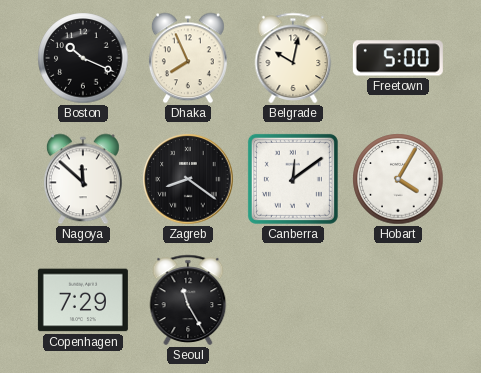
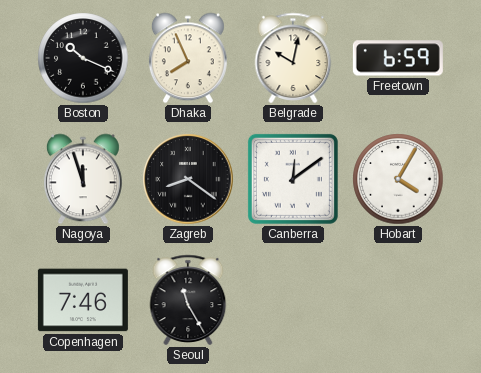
Freetown: 5:00 -> 6:59 (398, 58)
Nagoya: 11:52 -> 11:57 (83, 179)
Copenhagen: 7:29 -> 7:46 (83, 300)
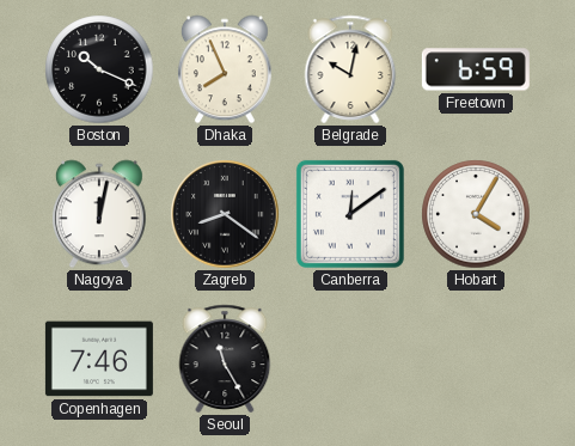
Nagoya: 11:57 -> 12:02 (99, 214)
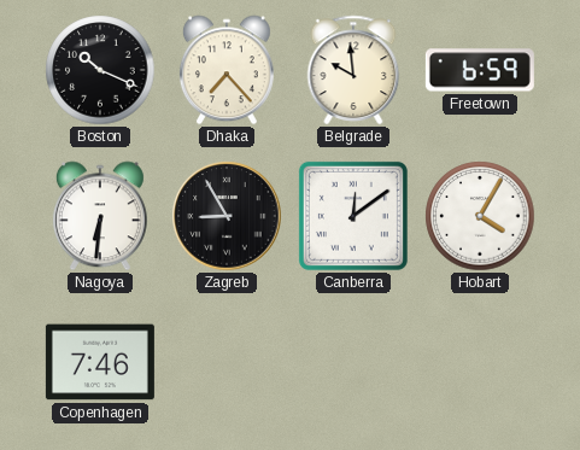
Dhaka: 7:56 -> 7:23 (227, 70)
Belgrade: 10:02 -> 9:59 (353, 70)
Nagoya: 12:02 -> 6:31 (100, 216)
Zagreb: 8:21 -> 8:55 (227, 216)
Seoul: 11:25 -> none (225, 359)
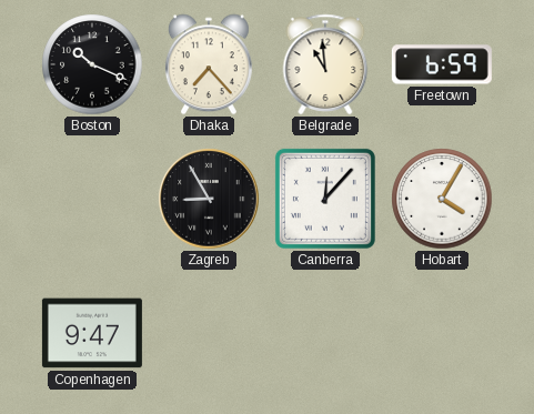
Belgrade: 9:59 -> 10:59 (325, 64)
Nagoya: 6:31 -> none (100, 216)
Canberra: 12:09 -> 12:07 (325, 199)
Copenhagen: 7:46 -> 9:47 (92, 333)
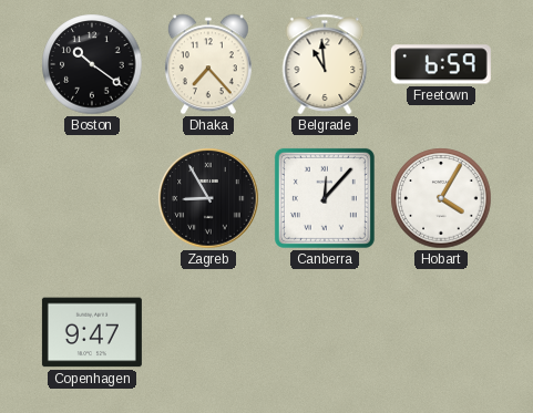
Boston: 10:19 -> 10:21 (92, 64)
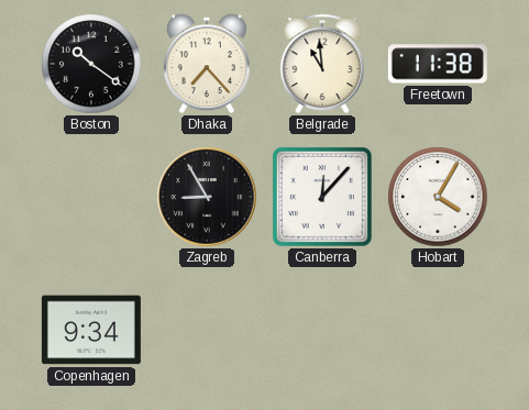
Freetown: 6:59 -> 11:38 (438, 64)
Copenhagen: 9:47 -> 9:34 (91, 330)
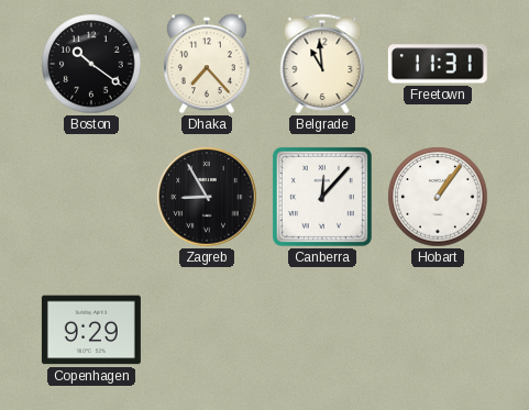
Freetown: 11:38 -> 11:31 (438, 64)
Hobart: 4:05 -> 1:06 (438, 197)
Copenhagen: 9:34 -> 9:29 (91, 330)
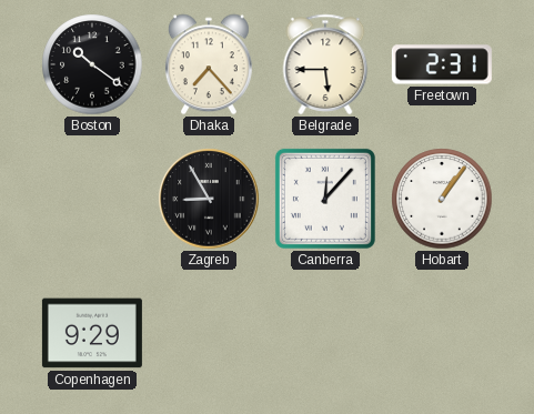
Belgrade: 10:59 -> 5:45 (325, 64)
Freetown: 11:31 -> 2:31 (442, 64)
